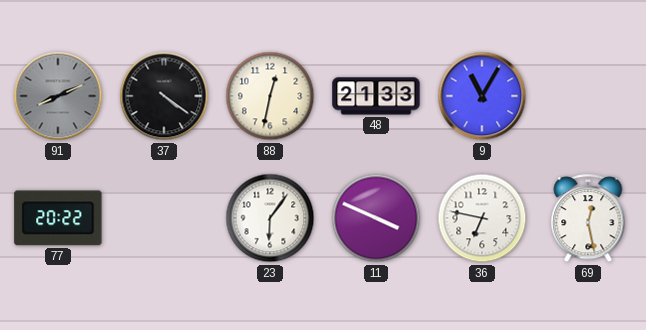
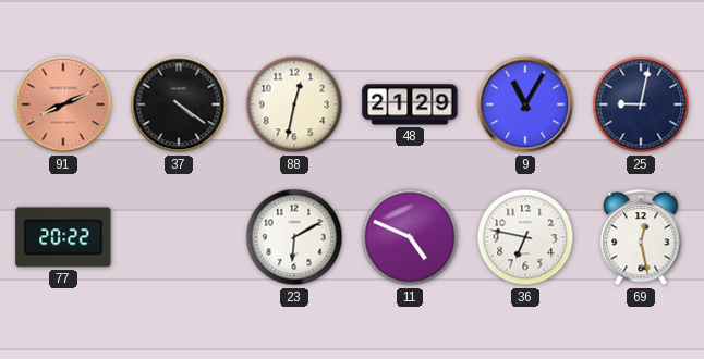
91 dial: grey -> salmon (63, 104)
48: 21:33 -> 21:29 (410, 104)
25: none -> 9:02 (641, 104)
23: 6:06 -> 6:10 (294, 237)
11: 3:49 -> 4:49 (410, 237)
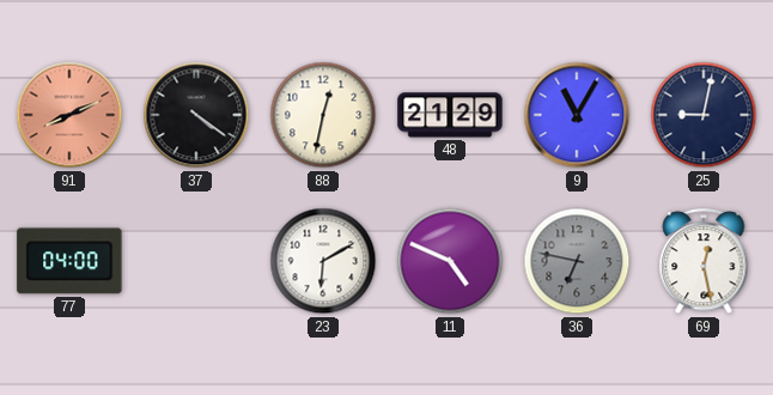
77: 20:22 -> 04:00 (69, 261)
36 dial: white -> grey (577, 261)
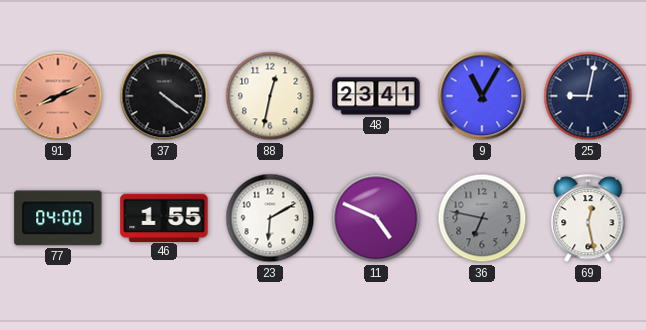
48: 21:29 -> 23:41 (376, 96)
46: none -> 1:55 (164, 217)
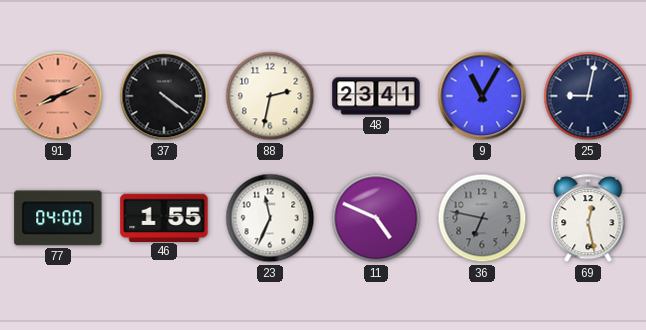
88: 12:32 -> 2:32 (270, 96)
23: 6:10 -> 11:34 (270, 218)
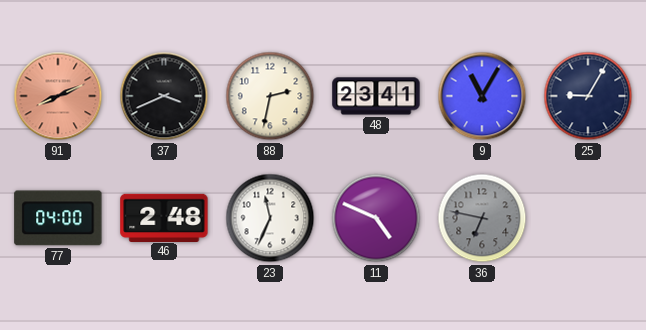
37: 4:21 -> 3:41 (164, 96)
25: 9:02 -> 9:05 (588, 96)
46: 1:55 -> 2:48 (164, 217)
69: 12:28 -> none (588, 219)
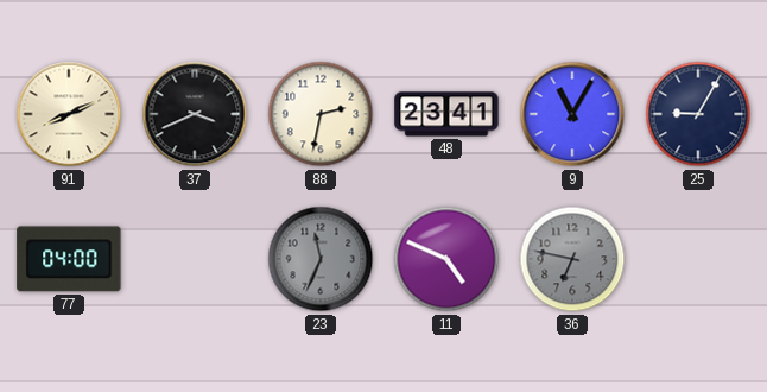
91 dial: salmon -> cream (69, 114)
46: 2:48 -> none (164, 217)
23 dial: white -> grey (321, 259)
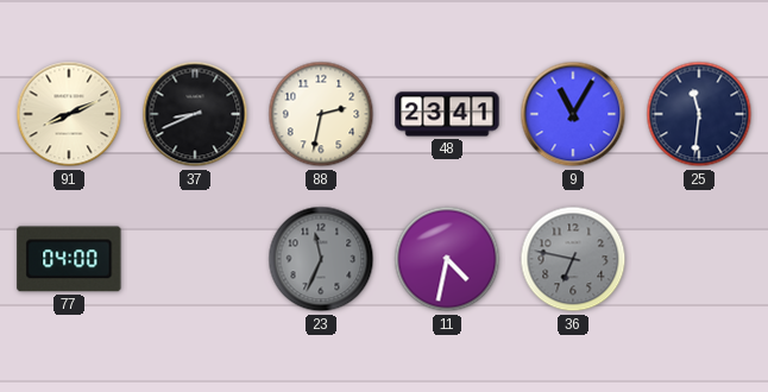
37: 3:41 -> 8:41 (195, 114)
25: 9:05 -> 11:31 (699, 114)
11: 4:49 -> 4:32 (447, 259)
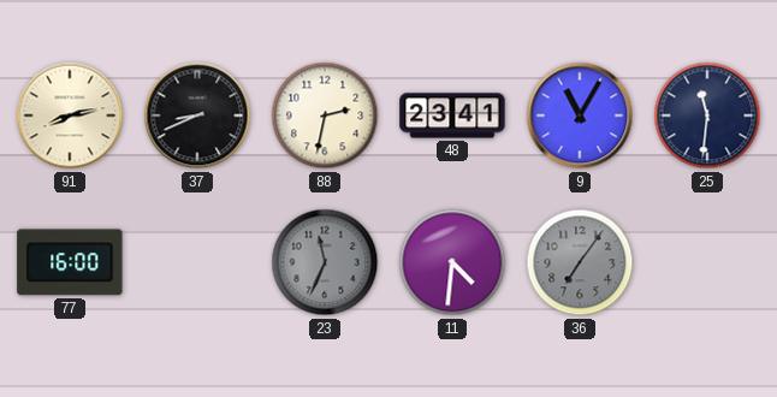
91: 8:11 -> 8:13 (70, 115)
77: 04:00 -> 16:00 (70, 262)
11: 4:32 -> 4:31 (452, 262)
36: 6:47 -> 7:06 (580, 262)
